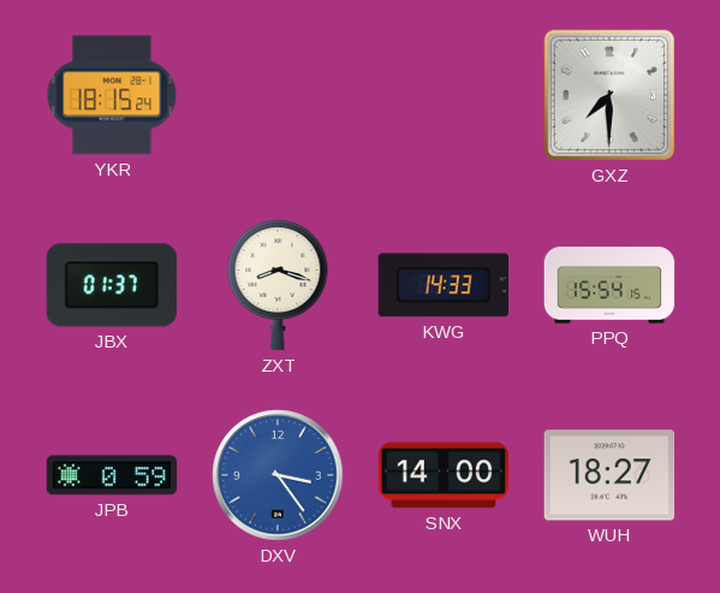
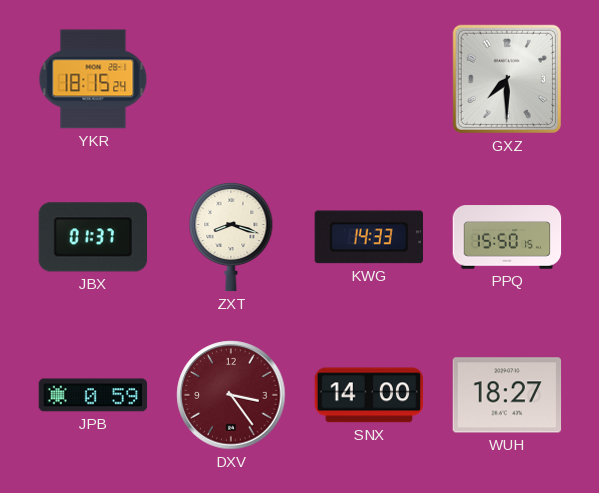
PPQ: 15:54 -> 15:50 (507, 237)
DXV dial: blue -> burgundy (231, 395)
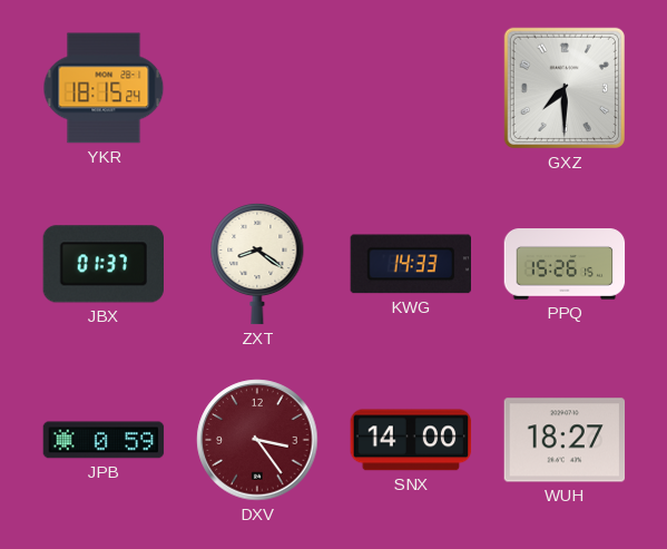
ZXT: 8:18 -> 8:21 (257, 264)
PPQ: 15:50 -> 15:26 (565, 264)
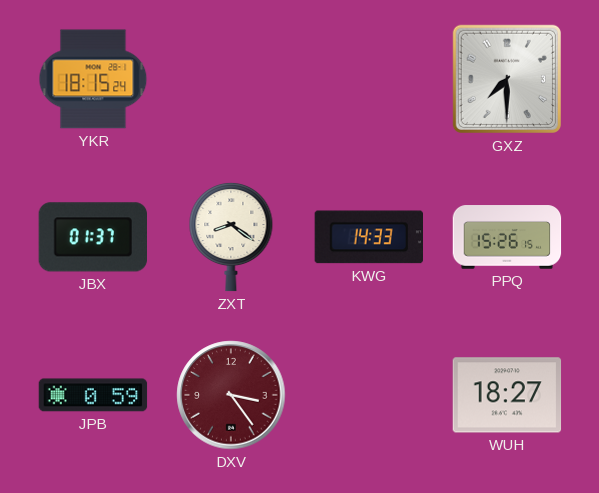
SNX: 14:00 -> none (411, 440)
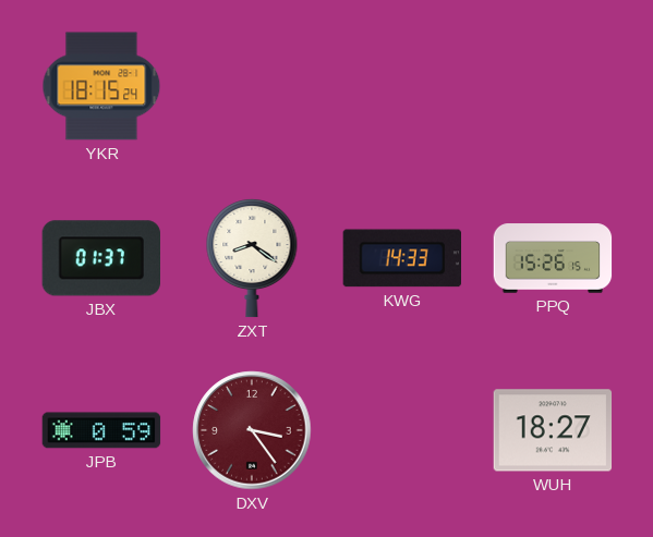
GXZ: 7:30 -> none (507, 79)
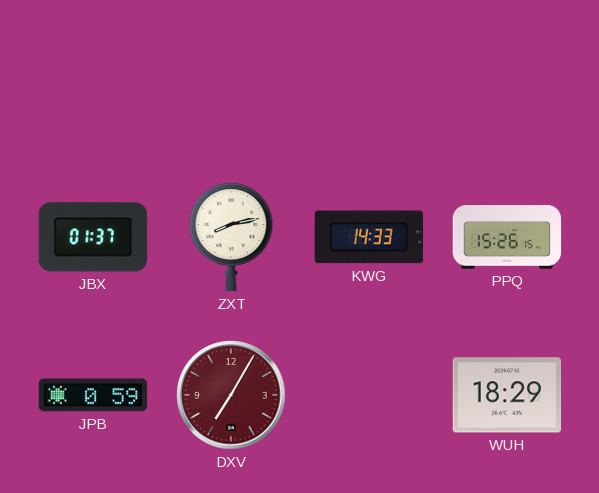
YKR: 18:15 -> none (101, 86)
ZXT: 8:21 -> 8:13 (231, 237)
DXV: 3:24 -> 7:05 (231, 395)
WUH: 18:27 -> 18:29 (507, 395)
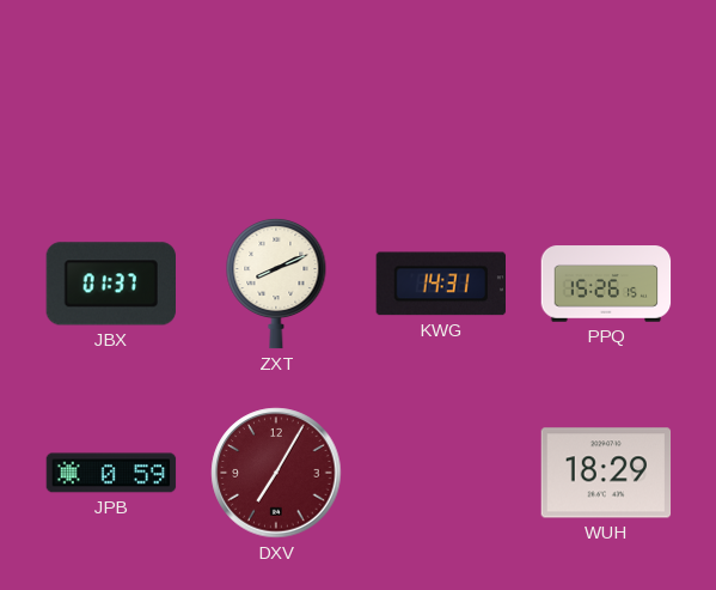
ZXT: 8:13 -> 8:11 (276, 284)
KWG: 14:33 -> 14:31 (440, 284)
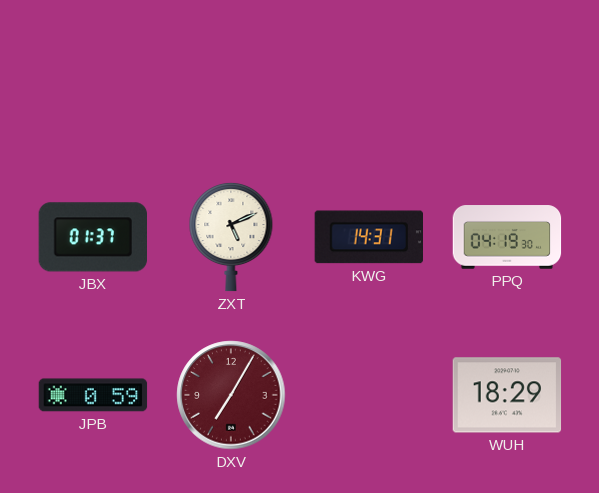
ZXT: 8:11 -> 5:11 (231, 237)
PPQ: 15:26 -> 04:19 (507, 237)
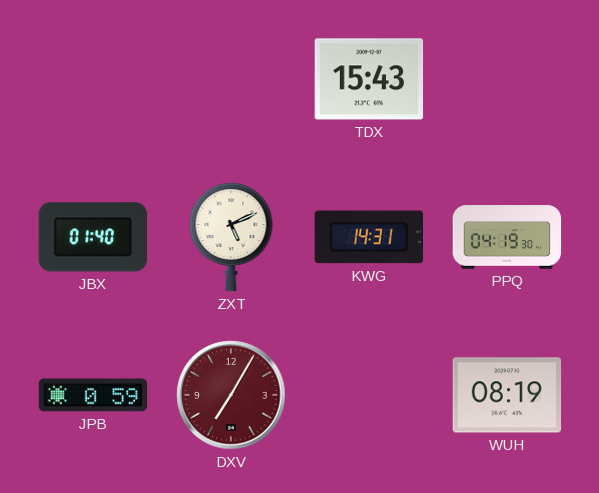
TDX: none -> 15:43 (369, 79)
JBX: 01:37 -> 01:40 (92, 237)
WUH: 18:29 -> 08:19 (507, 395)
